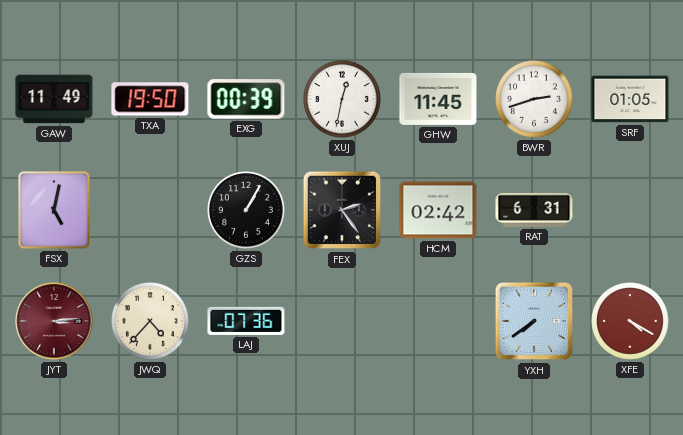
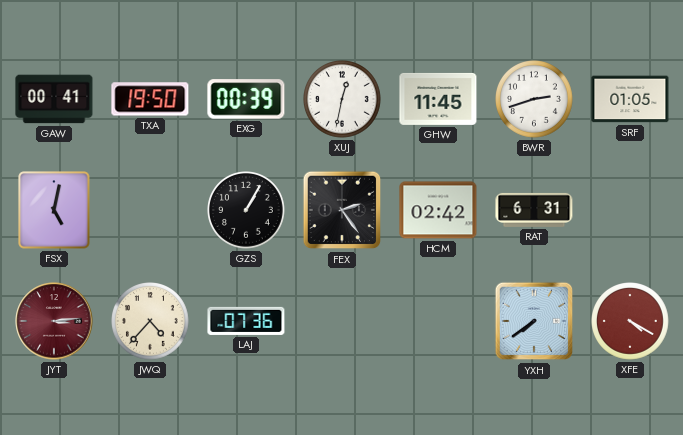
GAW: 11:49 -> 00:41 (54, 99)
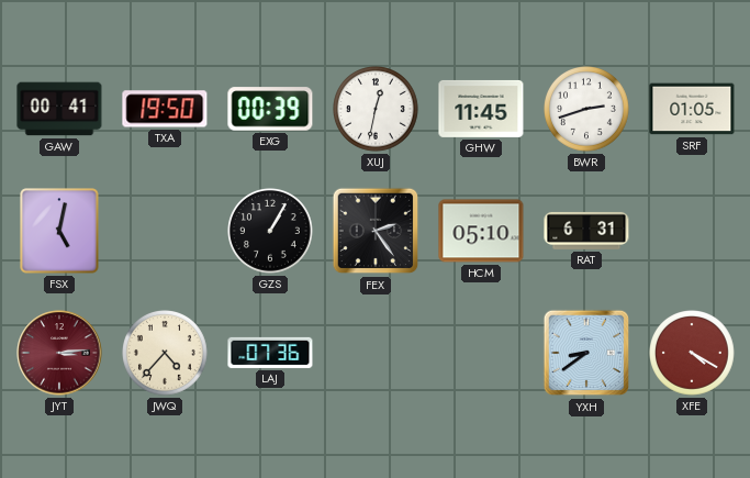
HCM: 02:42 -> 05:10 (481, 231)
YXH: 7:39 -> 8:39 (586, 353)
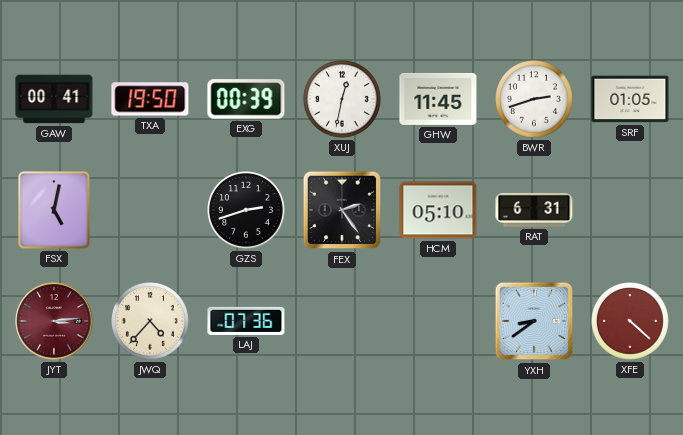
GZS: 1:05 -> 2:42 (247, 211)
XFE: 4:20 -> 4:22 (631, 322)
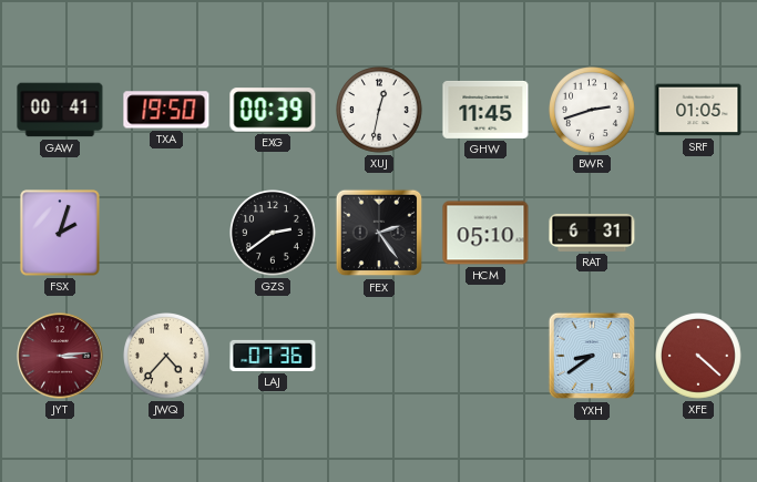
FSX: 5:02 -> 2:03 (60, 233)
GZS: 2:42 -> 2:39 (274, 234)
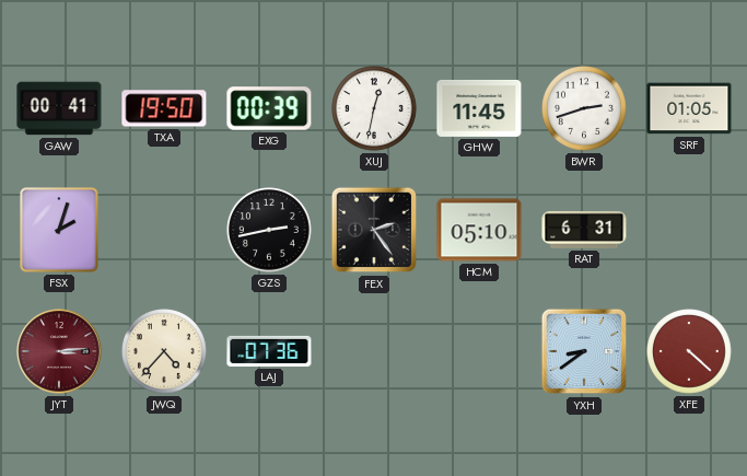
GZS: 2:39 -> 2:43 (270, 231)
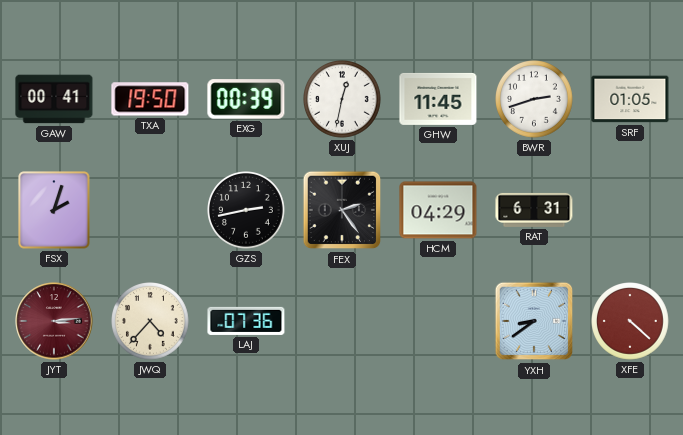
HCM: 05:10 -> 04:29 (438, 210)
